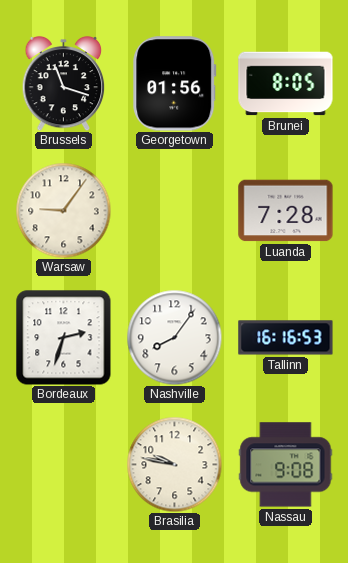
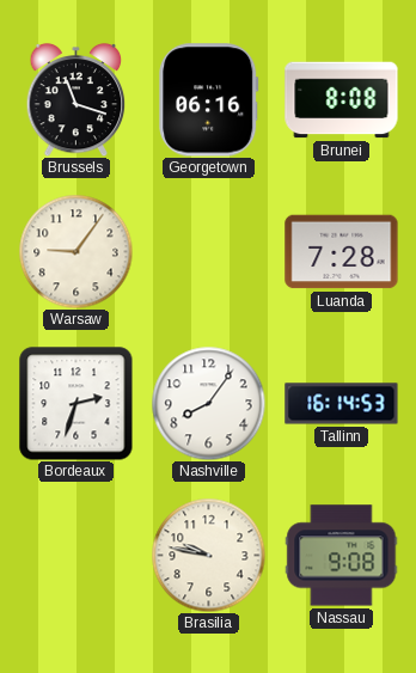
Georgetown: 01:56 -> 06:16 (209, 100)
Brunei: 8:05 -> 8:08 (342, 100)
Tallinn: 16:16 -> 16:14 (342, 404)
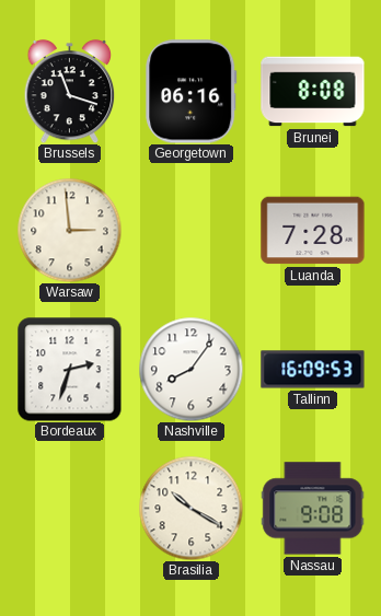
Warsaw: 9:06 -> 2:59 (69, 230)
Tallinn: 16:14 -> 16:09 (313, 370)
Brasilia: 9:47 -> 10:20 (190, 508)
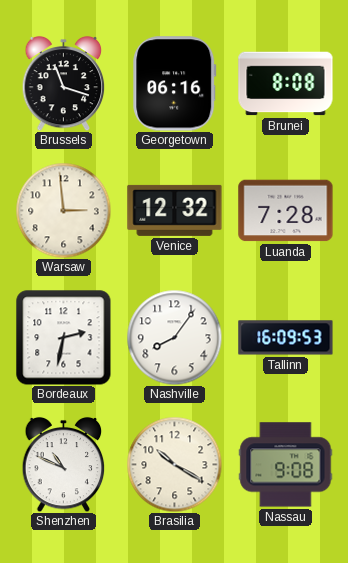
Venice: none -> 12:32 (175, 210)
Bordeaux: 2:33 -> 2:32 (64, 338)
Shenzhen: none -> 10:49 (64, 464)
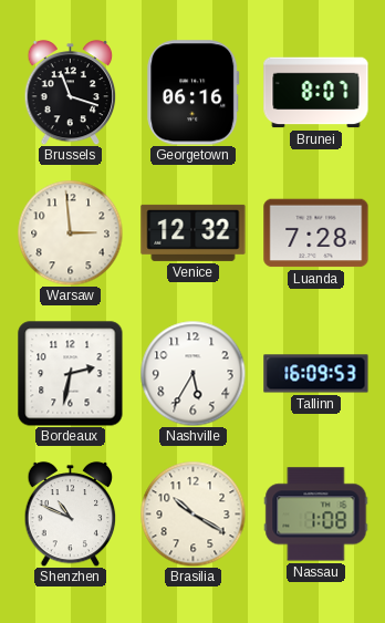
Brunei: 8:08 -> 8:07 (316, 93)
Nashville: 8:06 -> 5:35 (192, 373)
Nassau: 9:08 -> 1:08 (316, 515)
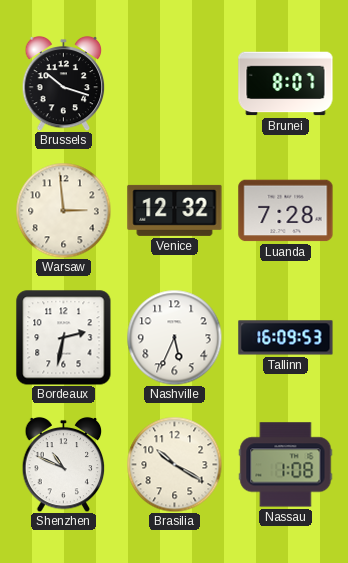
Brussels: 11:18 -> 10:18 (64, 83)
Georgetown: 06:16 -> none (194, 93)
Nashville: 5:35 -> 5:34 (174, 337)
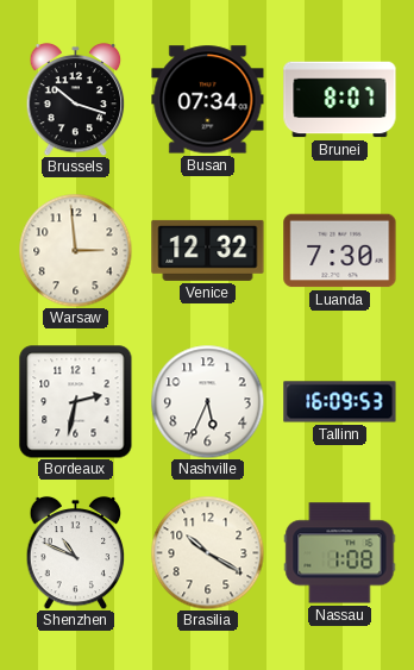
Busan: none -> 07:34 (208, 100)
Luanda: 7:28 -> 7:30 (340, 251)
